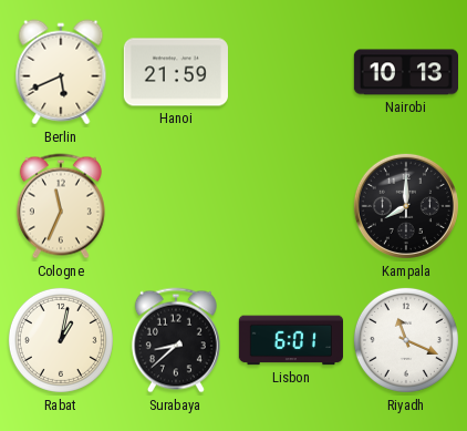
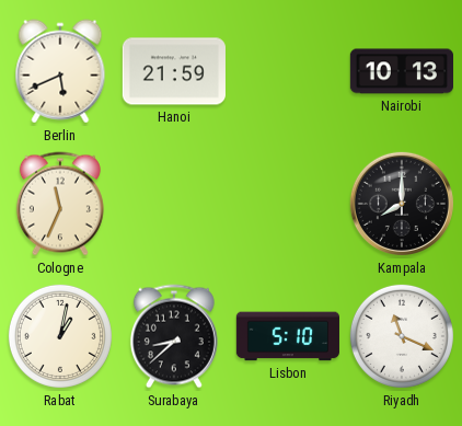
Lisbon: 6:01 -> 5:10 (288, 336)
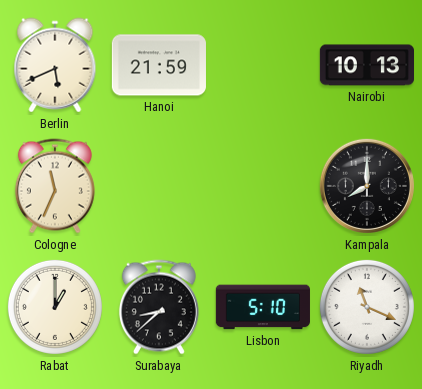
Rabat: 1:02 -> 1:00 (55, 307)
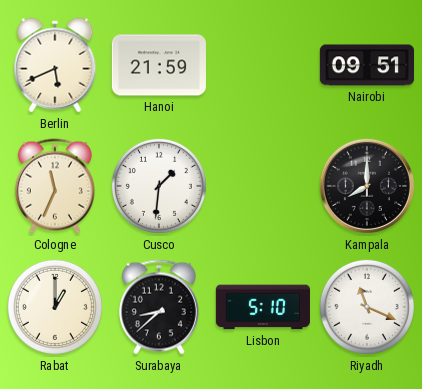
Nairobi: 10:13 -> 09:51 (366, 65)
Cusco: none -> 1:31 (159, 186)
